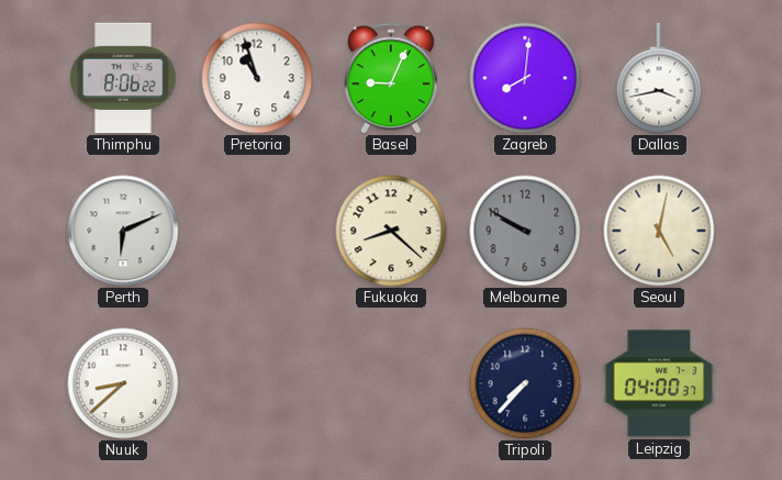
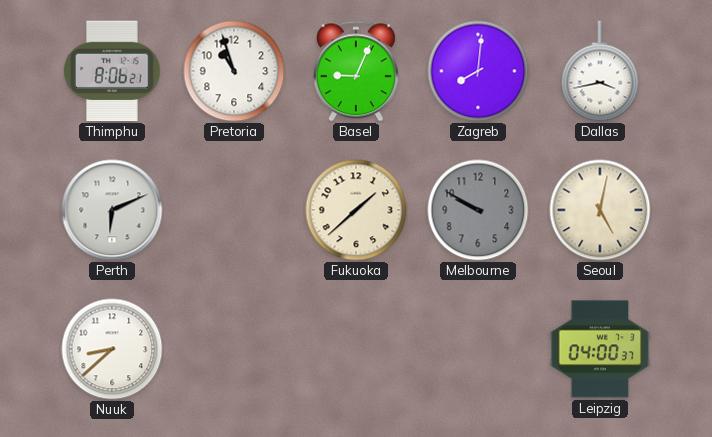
Thimphu: 8:06:22 -> 8:06:21 (112, 71)
Fukuoka: 8:22 -> 1:38 (356, 210)
Tripoli: 7:37 -> none (525, 383)
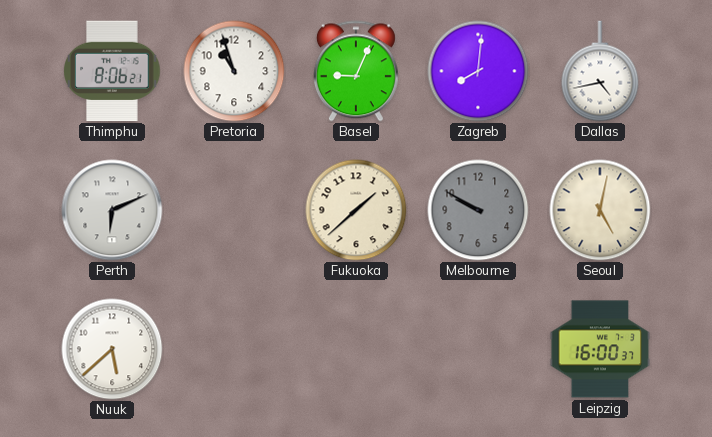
Dallas: 3:43 -> 4:43 (600, 71)
Nuuk: 8:38 -> 5:38 (112, 349)
Leipzig: 04:00 -> 16:00 (600, 349)
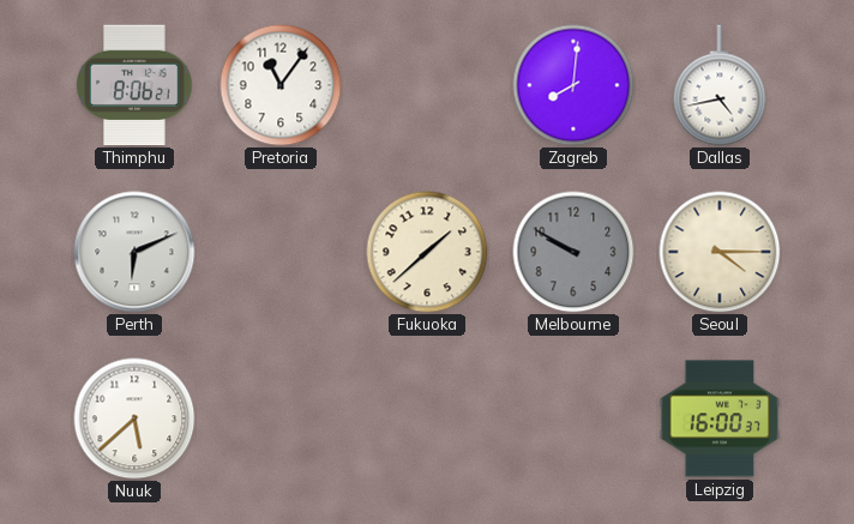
Pretoria: 10:57 -> 11:06 (281, 85)
Basel: 9:04 -> none (356, 71)
Seoul: 5:02 -> 4:15 (720, 252)
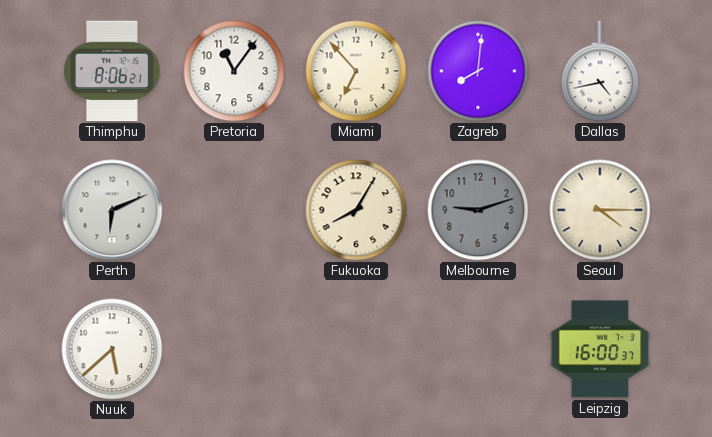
Miami: none -> 6:53 (356, 71)
Fukuoka: 1:38 -> 8:05 (356, 210)
Melbourne: 9:50 -> 9:12 (478, 210)
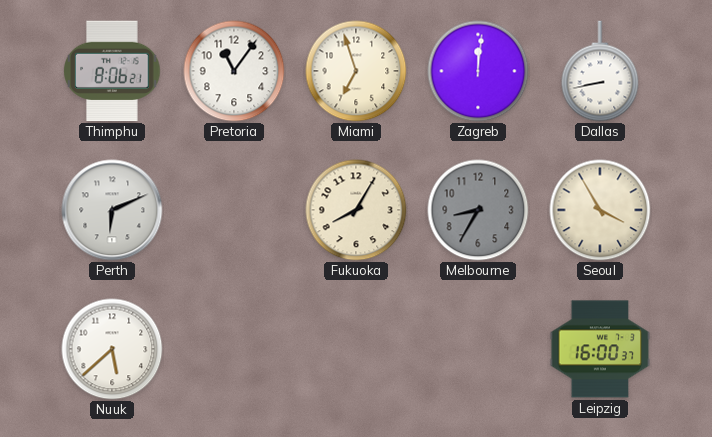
Miami: 6:53 -> 6:57 (356, 71)
Zagreb: 8:01 -> 12:01 (478, 71)
Dallas: 4:43 -> 8:43 (600, 71)
Melbourne: 9:12 -> 8:35 (478, 210)
Seoul: 4:15 -> 3:55 (600, 210)
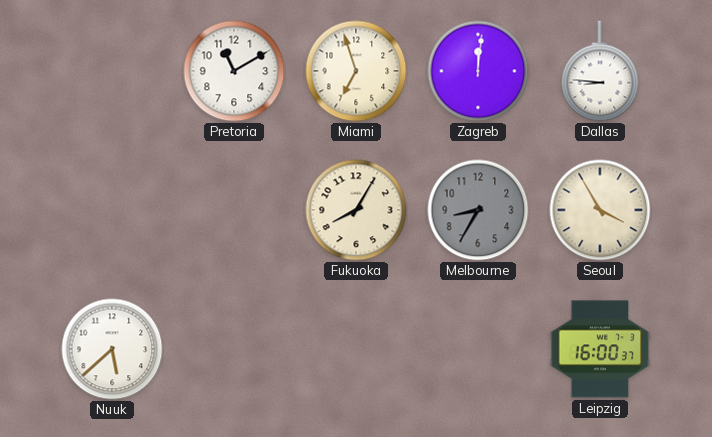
Thimphu: 8:06 -> none (112, 71)
Pretoria: 11:06 -> 11:10 (234, 71)
Dallas: 8:43 -> 8:46 (600, 71)
Perth: 6:11 -> none (112, 210)
